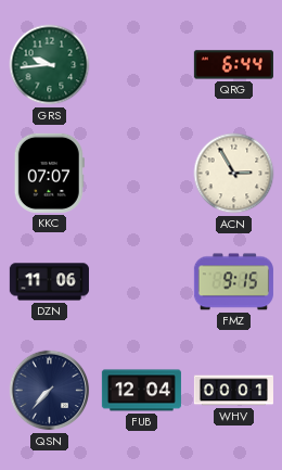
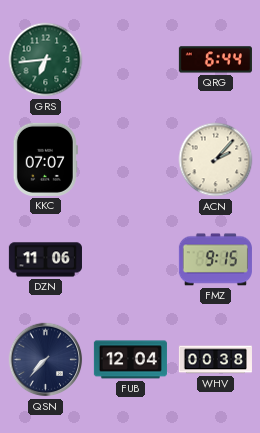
GRS: 9:44 -> 6:44 (46, 60)
ACN: 2:55 -> 2:07 (216, 160)
WHV: 00:01 -> 00:38 (215, 360)
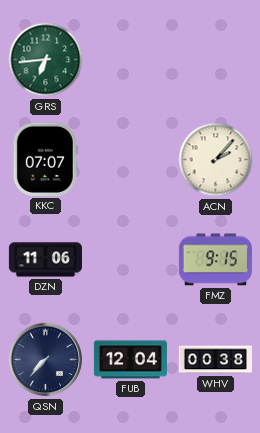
QRG: 6:44 -> none (215, 60)
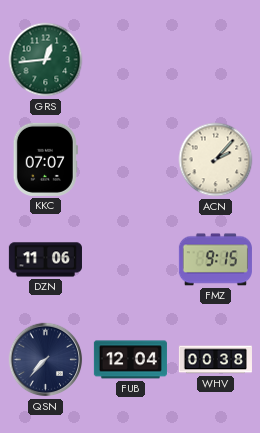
GRS: 6:44 -> 12:44 (46, 60)
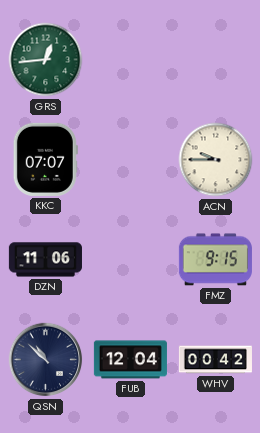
ACN: 2:07 -> 9:45 (216, 160)
QSN: 7:37 -> 10:52 (46, 360)
WHV: 00:38 -> 00:42 (215, 360)
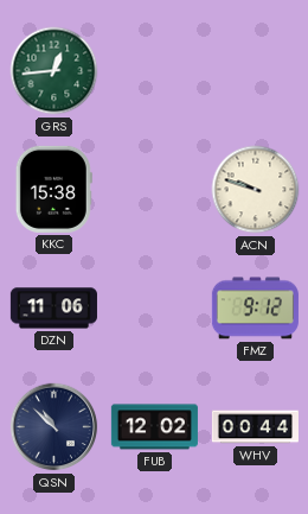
KKC: 07:07 -> 15:38 (53, 189)
ACN: 9:45 -> 9:48 (256, 190)
FMZ: 9:15 -> 9:12 (255, 309)
FUB: 12:04 -> 12:02 (154, 427)
WHV: 00:42 -> 00:44 (255, 427)
